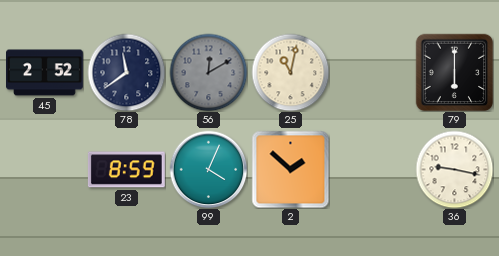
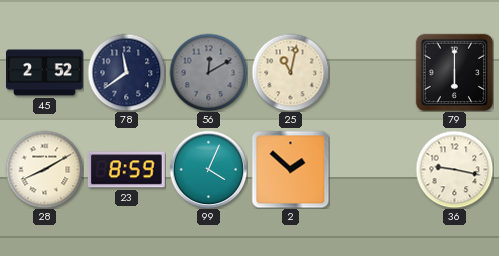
28: none -> 8:10 (44, 169)
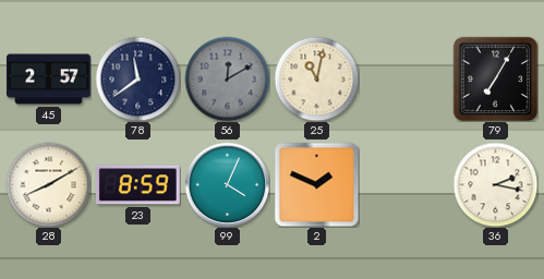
45: 2:52 -> 2:57 (49, 80)
79: 6:00 -> 7:05 (495, 78)
2: 1:52 -> 1:49 (316, 184)
36: 9:17 -> 2:17 (495, 184)
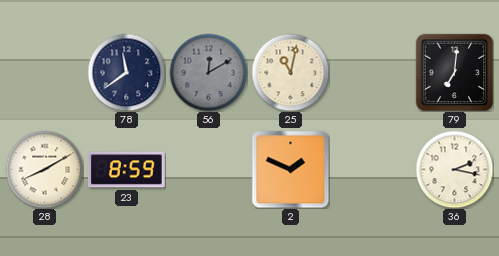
45: 2:57 -> none (49, 80)
79: 7:05 -> 7:01 (454, 72)
99: 4:04 -> none (227, 184)
